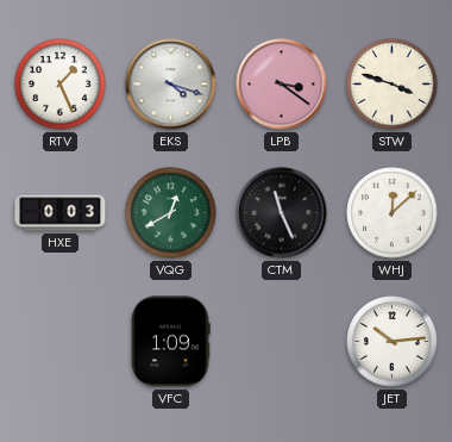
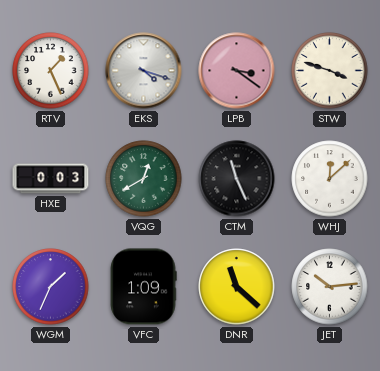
WGM: none -> 1:34 (51, 287)
DNR: none -> 11:22 (237, 287)
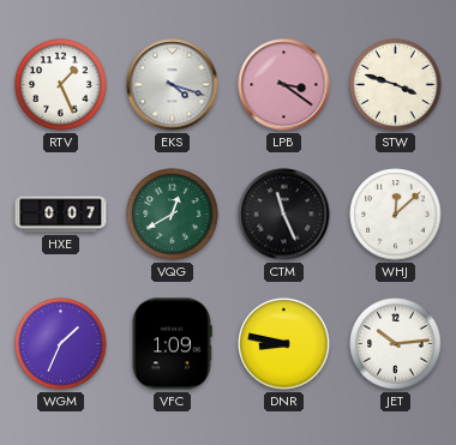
HXE: 0:03 -> 0:07 (61, 215)
DNR: 11:22 -> 8:47 (284, 344)
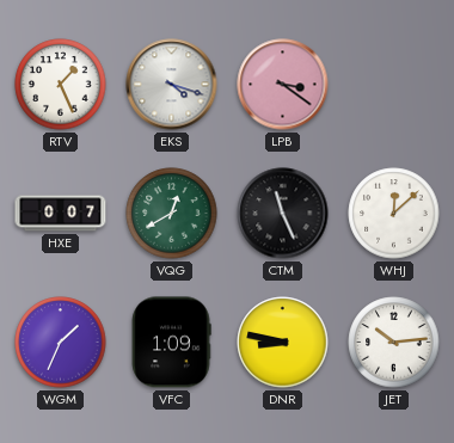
STW: 3:48 -> none (396, 85)
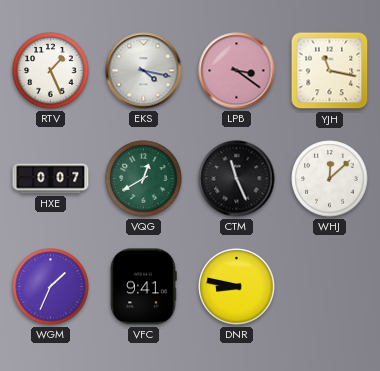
EKS: 4:18 -> 4:17 (144, 71)
YJH: none -> 11:17 (330, 71)
VFC: 1:09 -> 9:41 (143, 287)
JET: 10:14 -> none (394, 343)
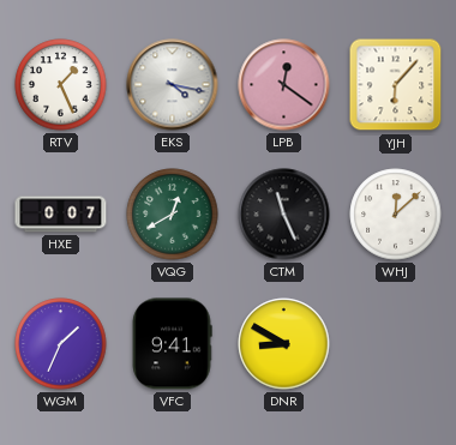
LPB: 3:21 -> 12:21 (284, 85)
YJH: 11:17 -> 6:07 (396, 85)
DNR: 8:47 -> 8:50 (284, 344)
